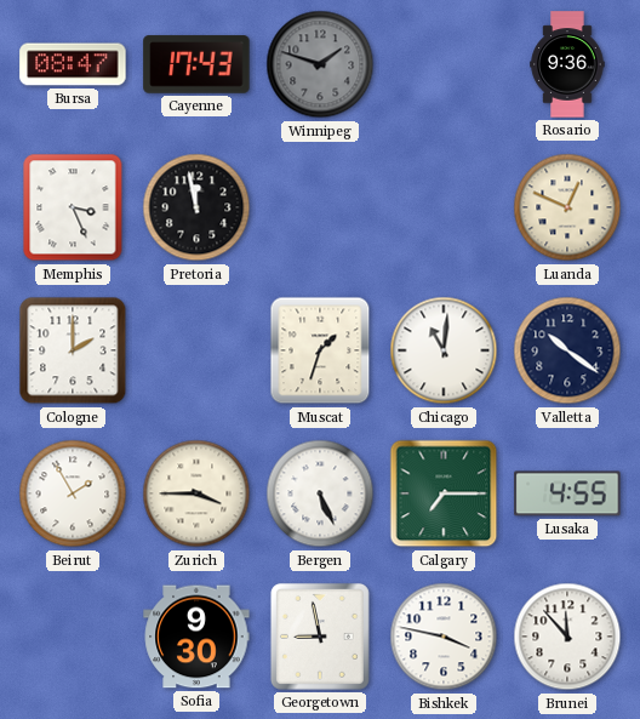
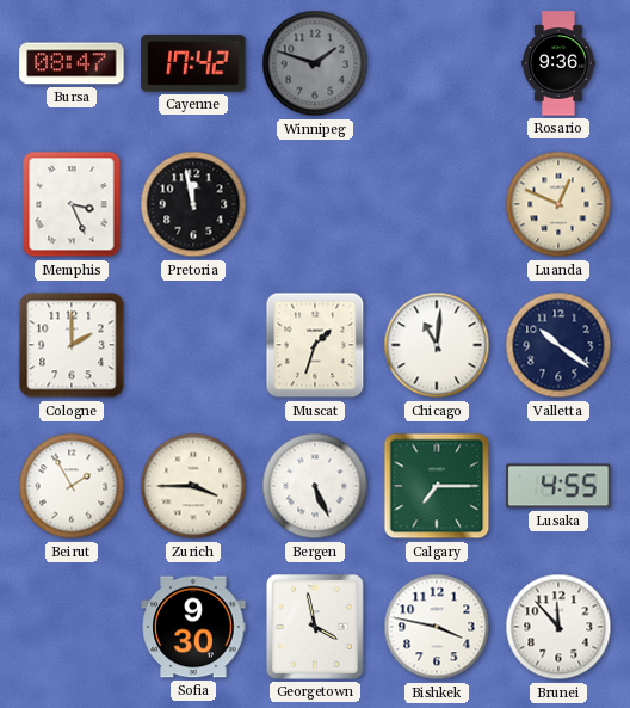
Cayenne: 17:43 -> 17:42 (193, 63)
Georgetown: 8:58 -> 3:58 (315, 627)
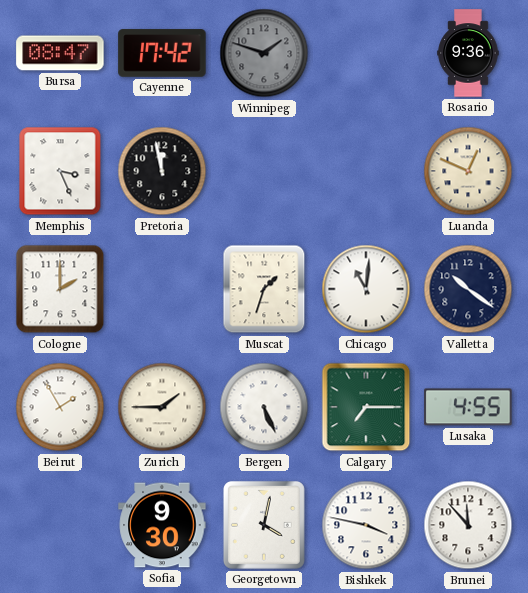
Zurich: 3:45 -> 1:45 (162, 407)
Georgetown: 3:58 -> 4:02 (264, 525)
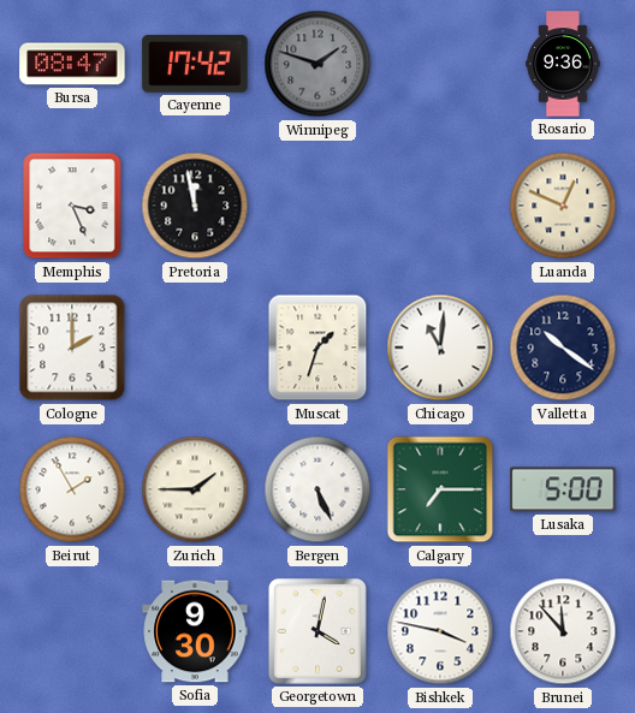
Lusaka: 4:55 -> 5:00 (563, 489)
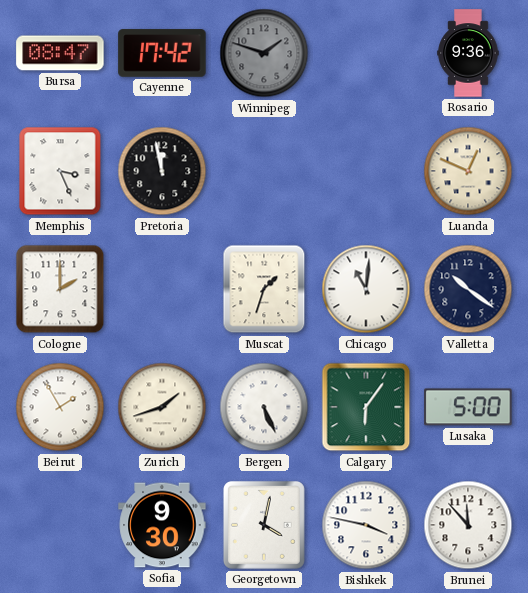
Zurich: 1:45 -> 1:42 (162, 407)
Calgary: 7:15 -> 6:06 (366, 407)
